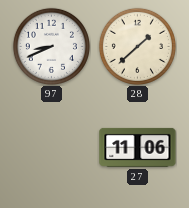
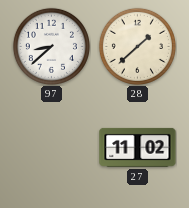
97: 8:41 -> 8:38 (51, 46)
27: 11:06 -> 11:02 (138, 147)
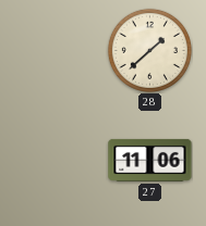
97: 8:38 -> none (51, 46)
27: 11:02 -> 11:06 (150, 160)
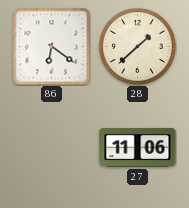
86: none -> 6:21 (51, 46)
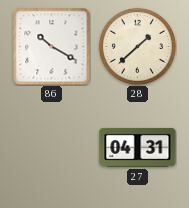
86: 6:21 -> 10:20 (51, 46)
27: 11:06 -> 04:31 (138, 147)
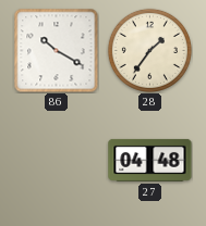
28: 1:38 -> 1:36 (149, 50)
27: 04:31 -> 04:48 (150, 160)
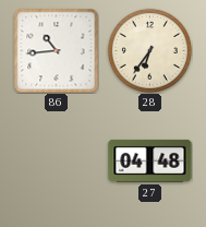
86: 10:20 -> 10:44 (56, 50)
28: 1:36 -> 6:36 (149, 50)
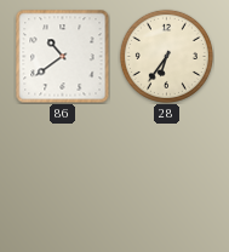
86: 10:44 -> 10:39 (62, 56)
27: 04:48 -> none (150, 160)
